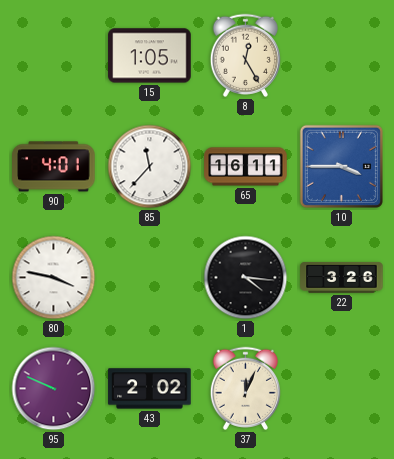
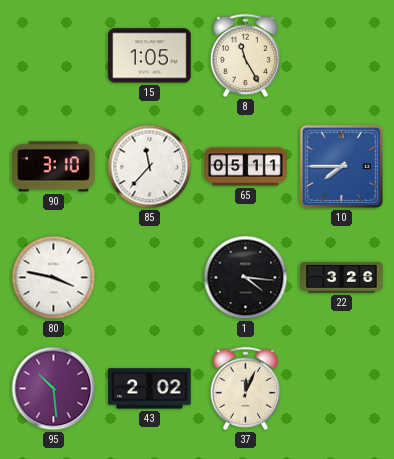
8: 12:25 -> 11:25 (245, 55)
90: 4:01 -> 3:10 (54, 167)
65: 16:11 -> 05:11 (246, 167)
10: 3:45 -> 7:45 (341, 166)
95: 9:49 -> 10:29 (54, 389)
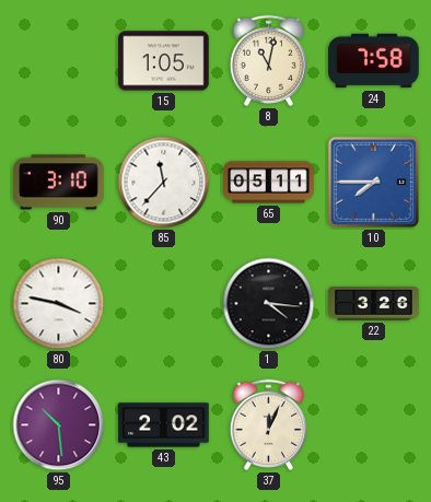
8: 11:25 -> 11:02 (268, 60)
24: none -> 7:58 (374, 61)
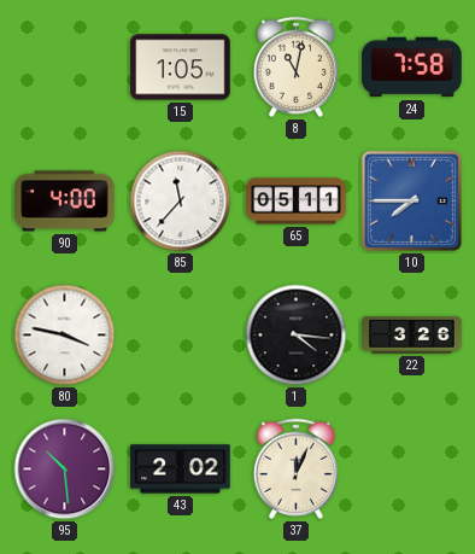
90: 3:10 -> 4:00 (65, 202)
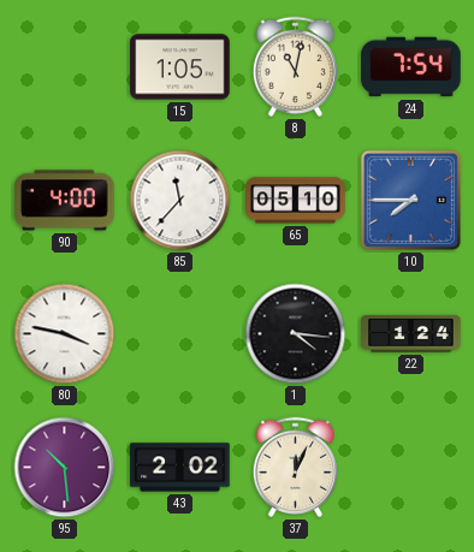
24: 7:58 -> 7:54 (411, 67)
65: 05:11 -> 05:10 (296, 201)
22: 3:26 -> 1:24 (411, 333)
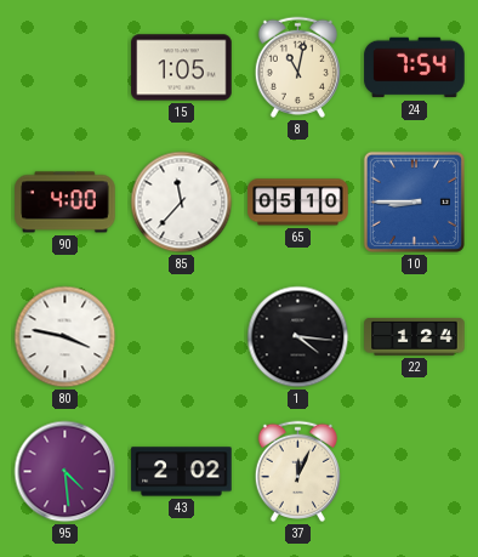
10: 7:45 -> 8:45 (414, 201)
95: 10:29 -> 4:29 (66, 472)
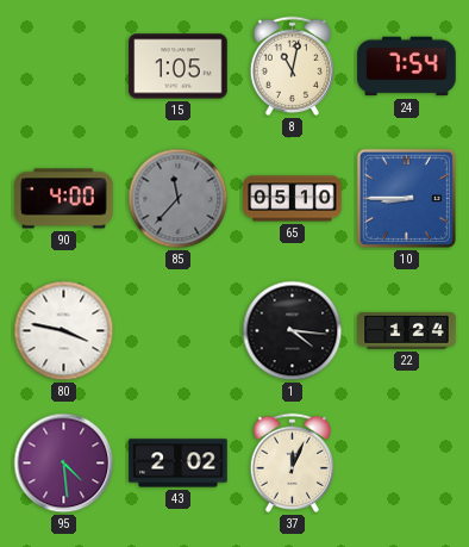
85 dial: white -> grey (179, 199)
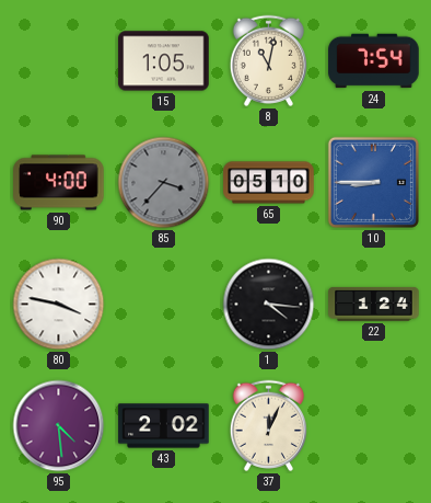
85: 11:37 -> 3:37 (164, 183)
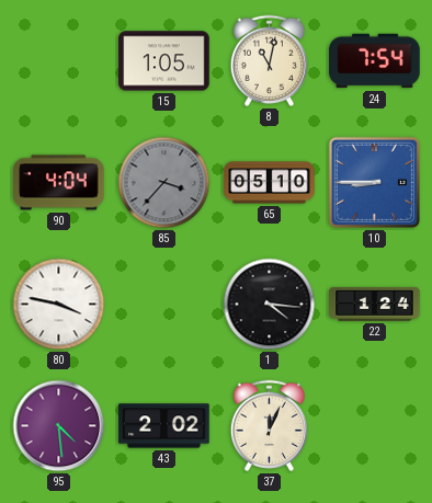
90: 4:00 -> 4:04 (59, 183)
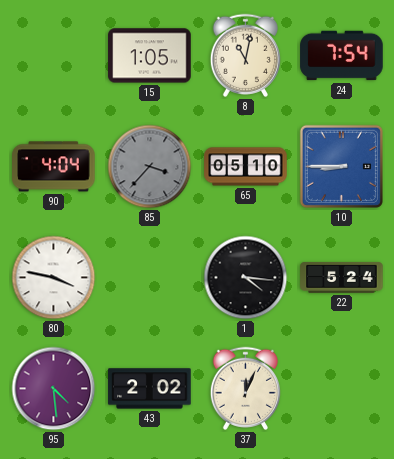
22: 1:24 -> 5:24 (342, 277)
